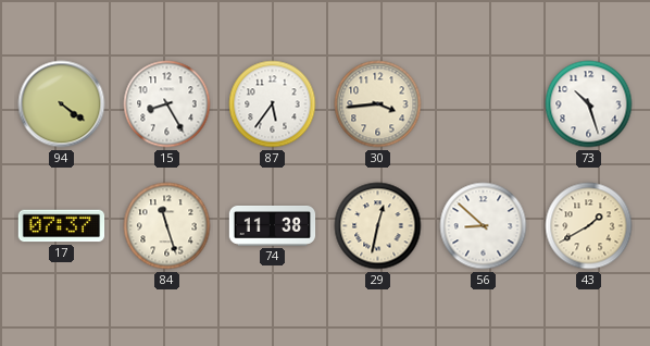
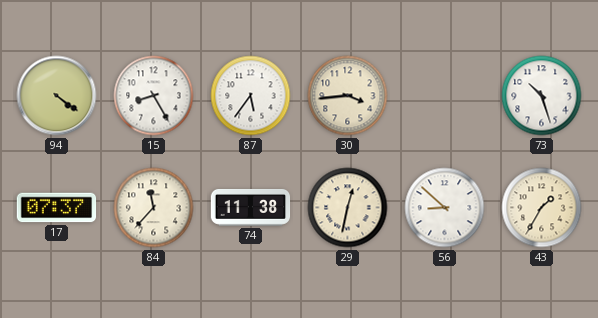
84: 11:27 -> 11:37 (154, 208)
43: 1:40 -> 1:35 (542, 208)
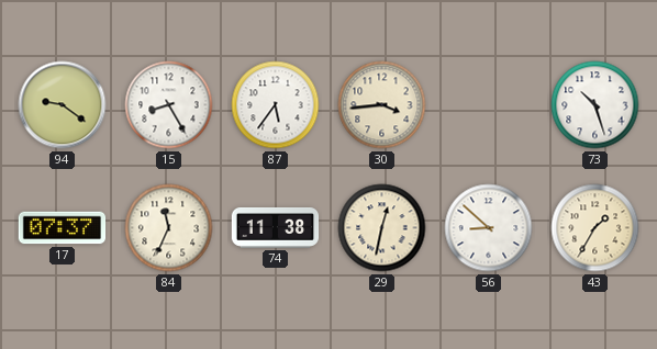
94: 4:21 -> 9:21 (63, 105)
84: 11:37 -> 11:34 (169, 228)
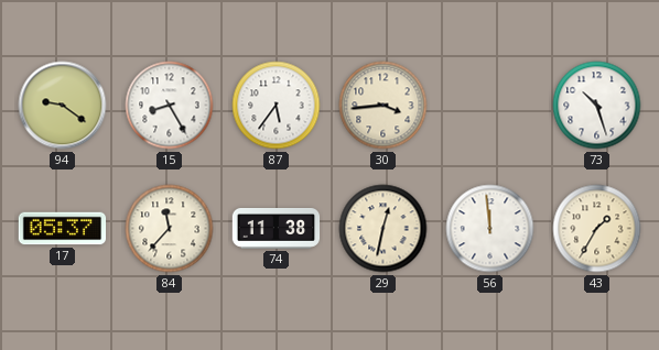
17: 07:37 -> 05:37 (63, 229)
84: 11:34 -> 11:37 (170, 229)
56: 8:52 -> 11:59 (490, 229)
